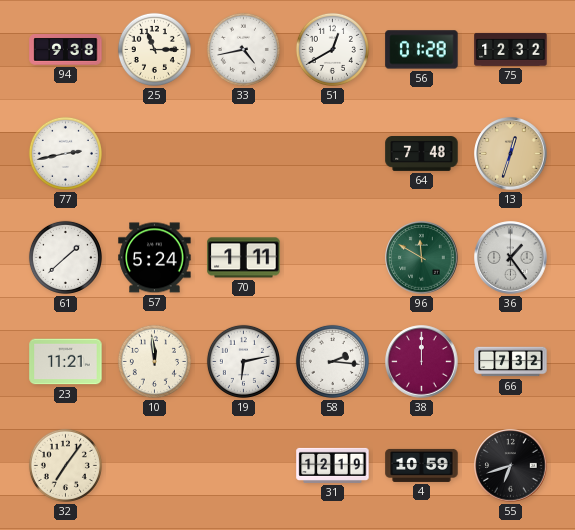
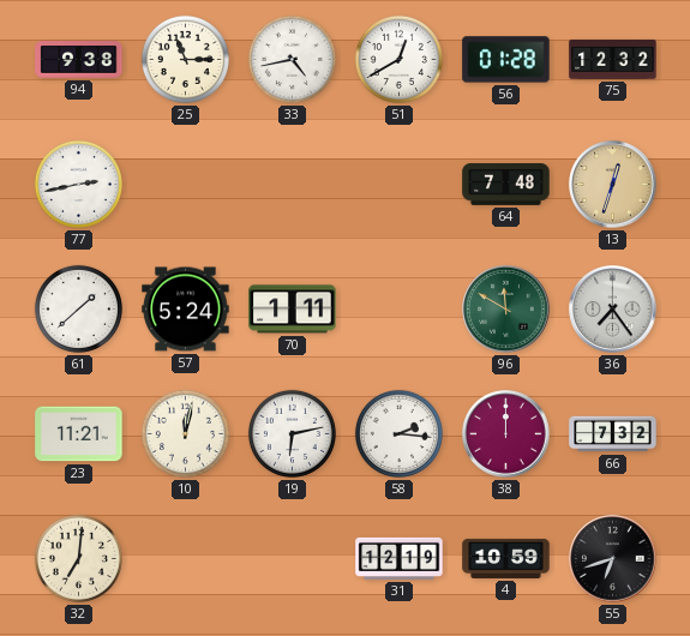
36: 1:24 -> 7:24 (613, 310)
10: 11:59 -> 12:02 (185, 433)
32: 7:06 -> 7:01 (78, 558)
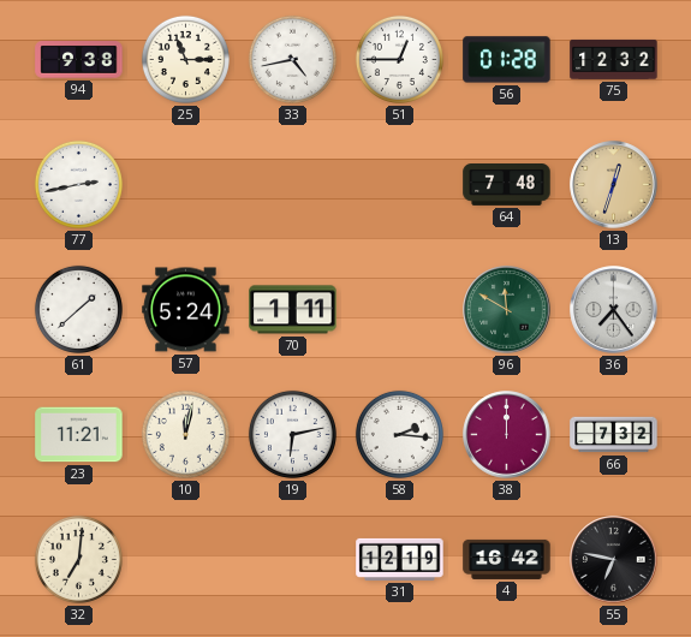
51: 12:40 -> 12:45 (399, 59)
4: 10:59 -> 16:42 (507, 559)
55: 6:42 -> 6:47 (614, 560)
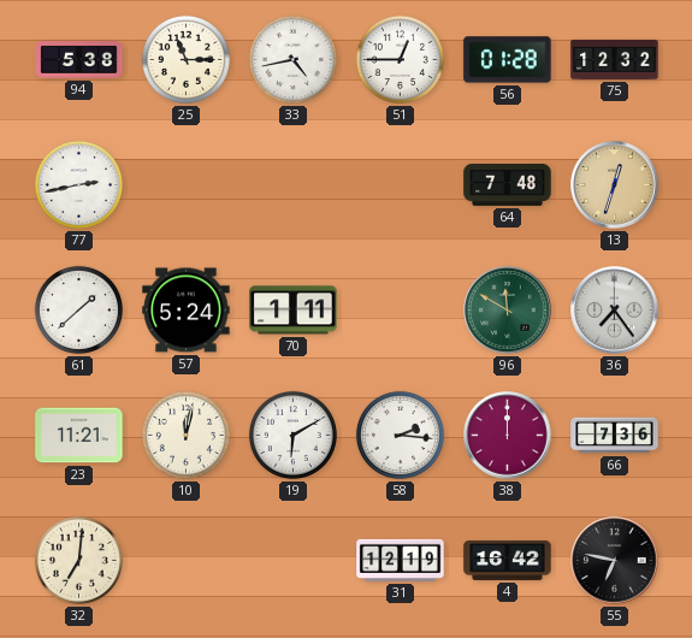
94: 9:38 -> 5:38 (79, 60)
19: 6:13 -> 6:10 (292, 435)
66: 7:32 -> 7:36 (615, 436)
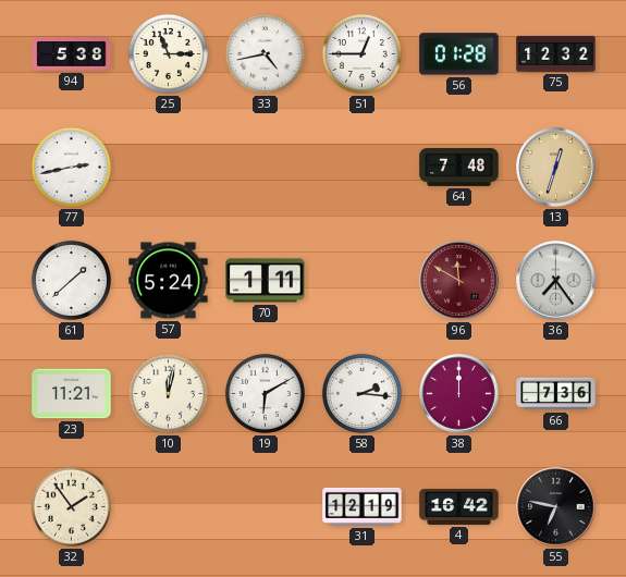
96 dial: green -> burgundy (459, 281)
32: 7:01 -> 1:54 (71, 506)
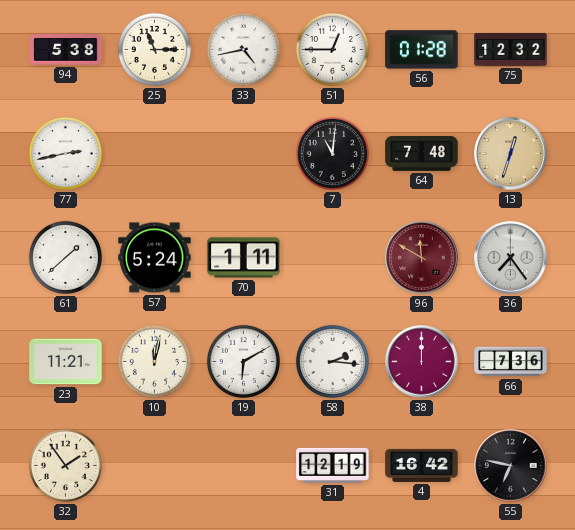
7: none -> 11:01 (332, 153)
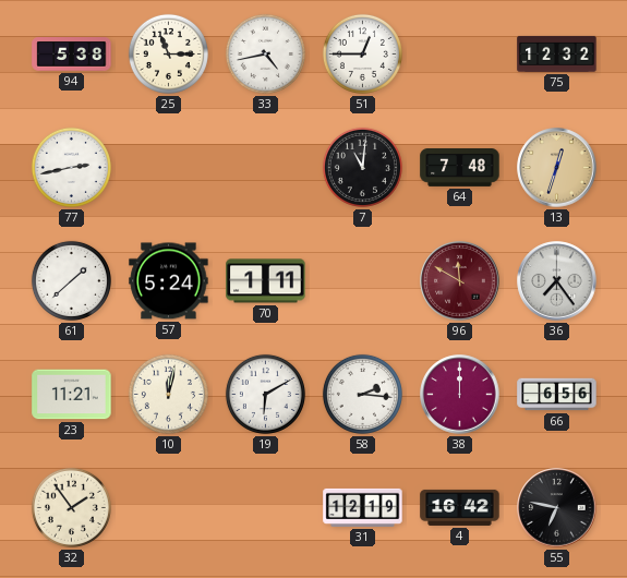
56: 01:28 -> none (422, 50)
66: 7:36 -> 6:56 (557, 395)
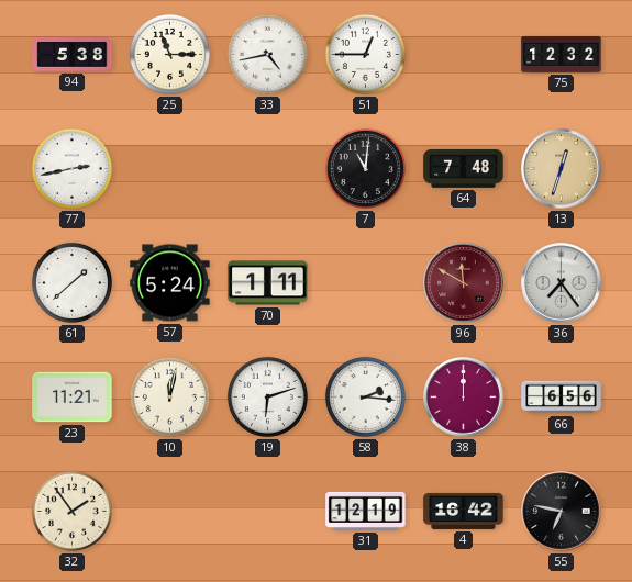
19: 6:10 -> 6:12 (267, 396)
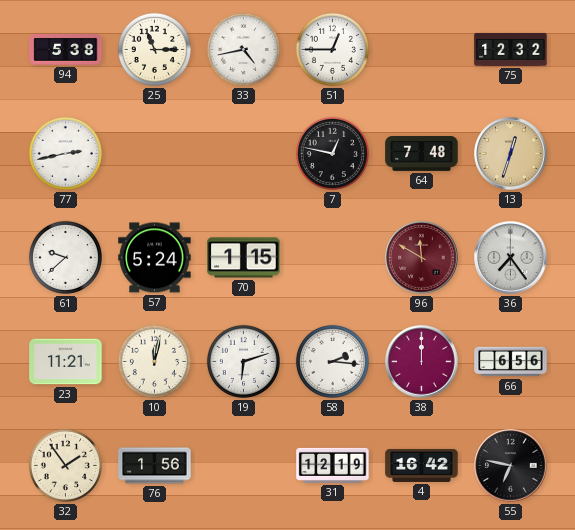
7: 11:01 -> 12:47 (332, 153)
61: 1:38 -> 9:38 (65, 257)
70: 1:11 -> 1:15 (244, 258)
76: none -> 1:56 (155, 466)
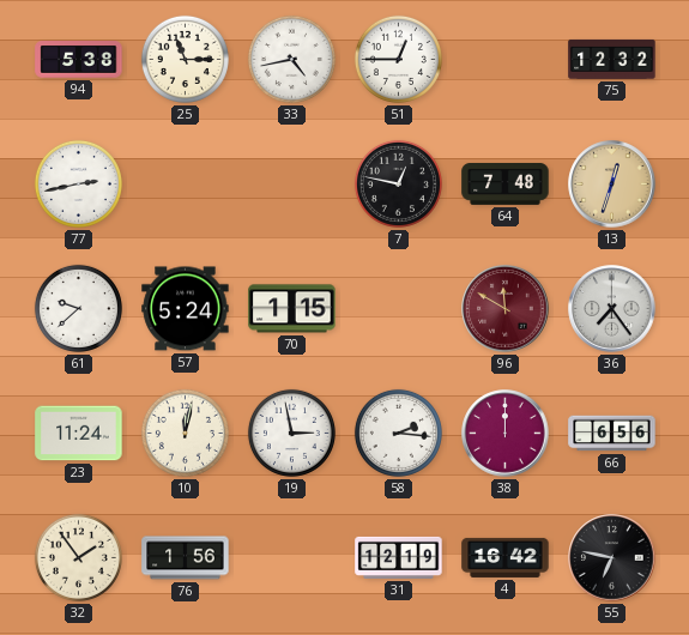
23: 11:21 -> 11:24 (79, 434)
19: 6:12 -> 2:58 (291, 433)
